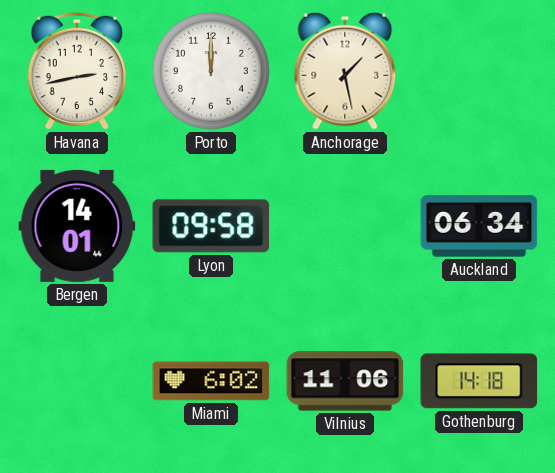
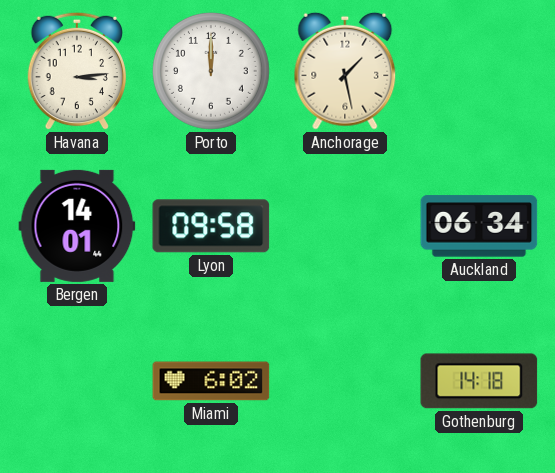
Havana: 2:43 -> 3:14 (76, 71)
Vilnius: 11:06 -> none (345, 381)
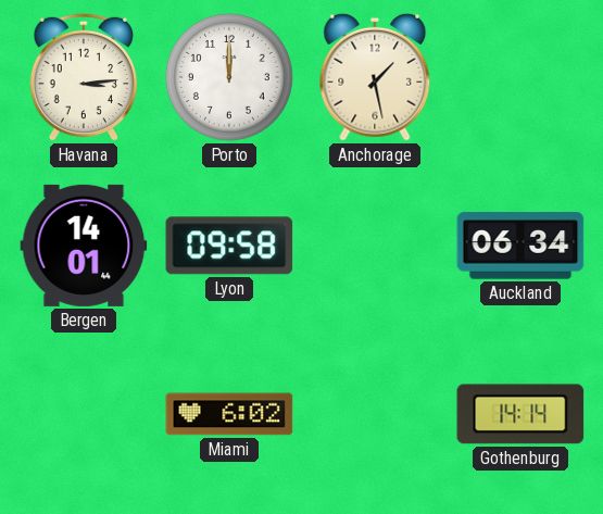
Gothenburg: 14:18 -> 14:14 (520, 414)
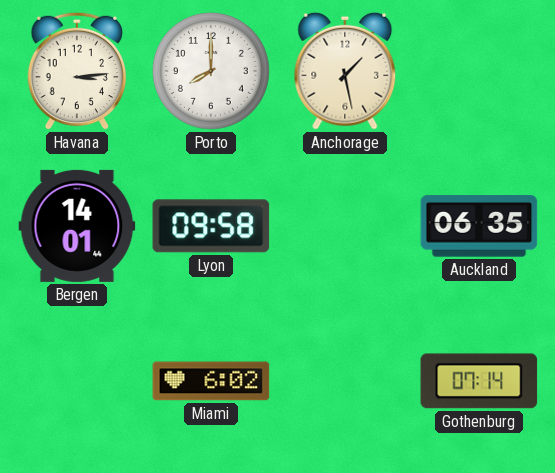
Porto: 12:00 -> 8:00 (211, 71)
Auckland: 06:34 -> 06:35 (479, 226)
Gothenburg: 14:14 -> 07:14 (479, 381)
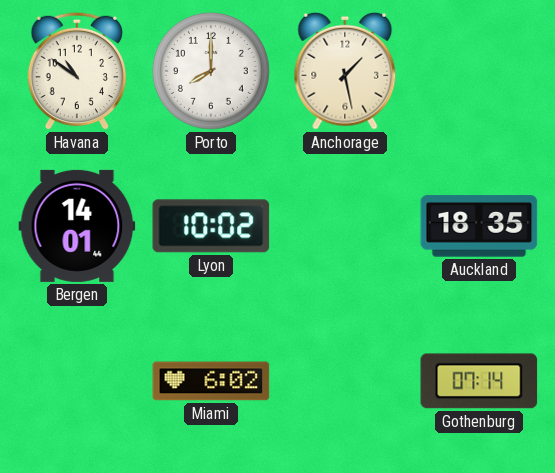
Havana: 3:14 -> 10:51 (76, 71)
Lyon: 09:58 -> 10:02 (211, 226)
Auckland: 06:35 -> 18:35 (479, 226)
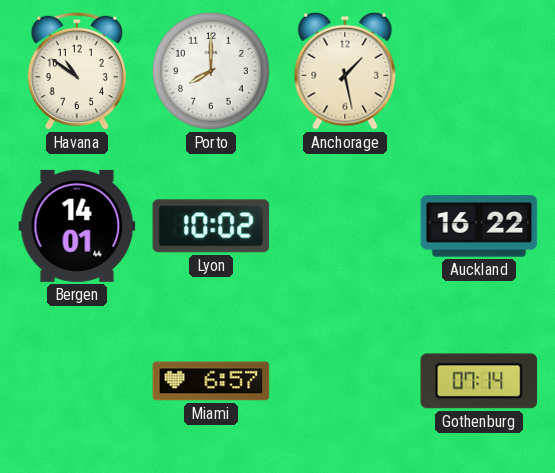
Auckland: 18:35 -> 16:22 (479, 226)
Miami: 6:02 -> 6:57 (211, 381)
